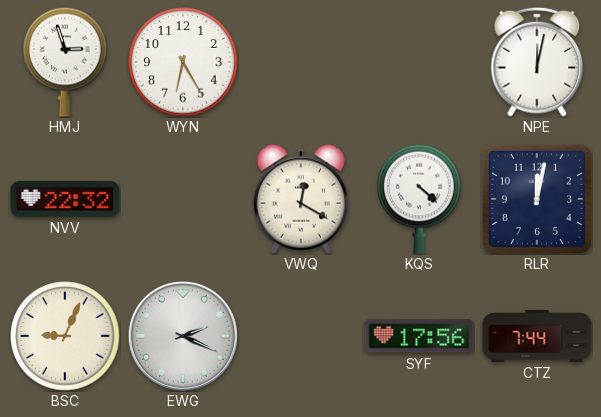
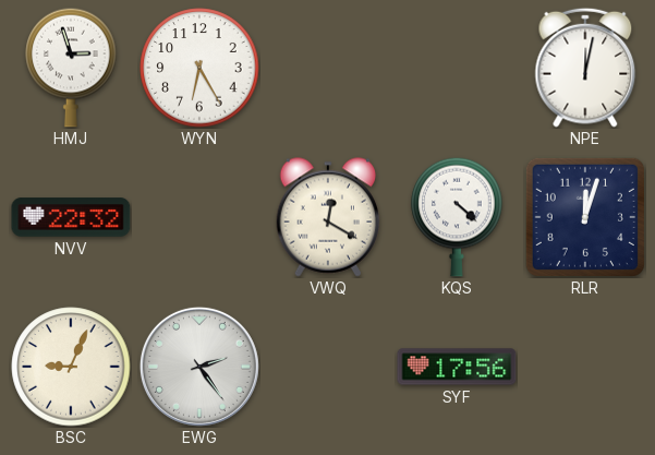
RLR: 12:02 -> 12:03 (585, 217)
EWG: 2:19 -> 2:24 (199, 367)
CTZ: 7:44 -> none (537, 336)
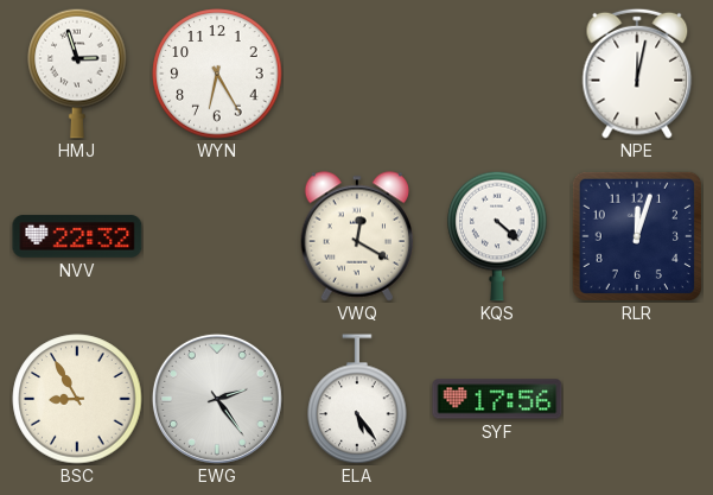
BSC: 9:04 -> 8:55 (77, 399)
ELA: none -> 5:24 (357, 399)
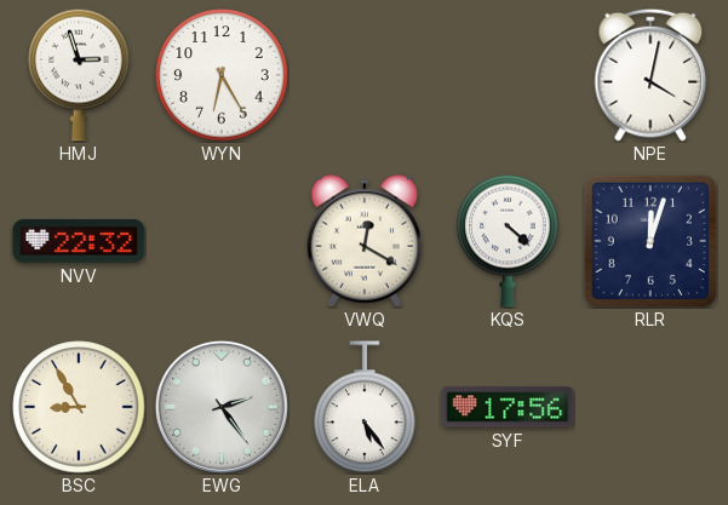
NPE: 12:02 -> 4:02 (650, 75)
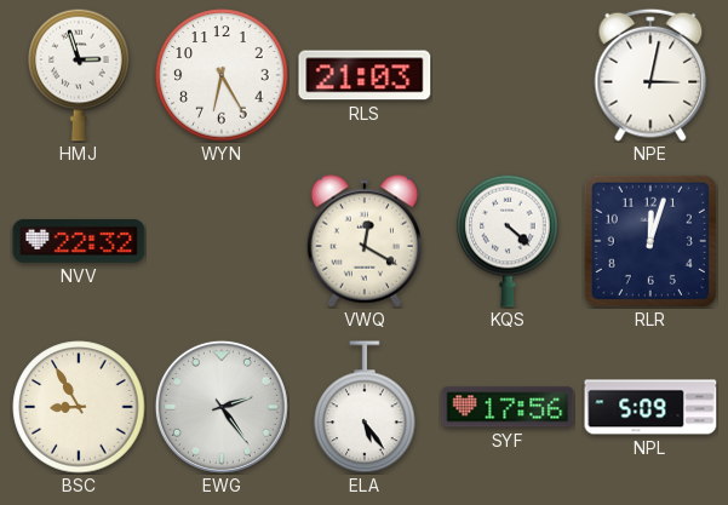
RLS: none -> 21:03 (365, 75)
NPE: 4:02 -> 3:02 (650, 75)
NPL: none -> 5:09 (650, 407)
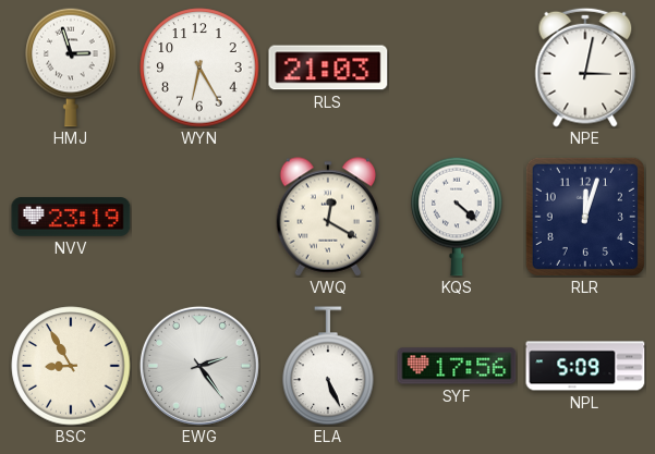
NVV: 22:32 -> 23:19 (71, 217)
ELA: 5:24 -> 5:26 (328, 366)
